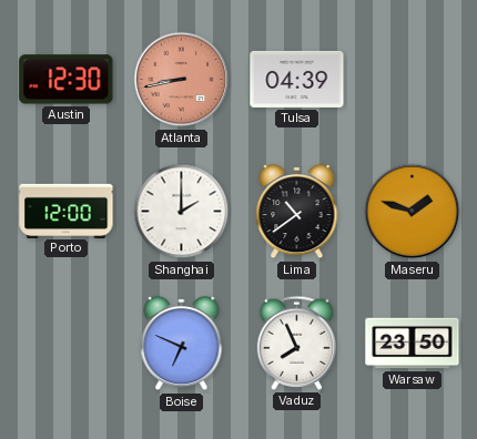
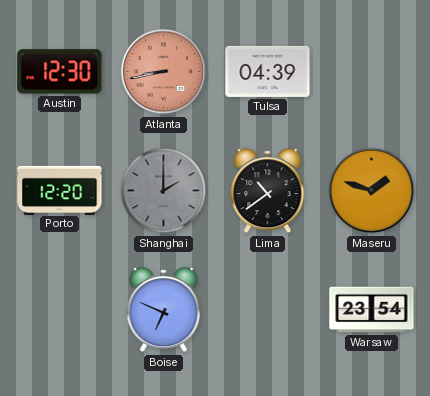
Porto: 12:00 -> 12:20 (60, 190)
Shanghai dial: white -> grey (164, 191)
Vaduz: 7:56 -> none (297, 343)
Warsaw: 23:50 -> 23:54 (372, 310)
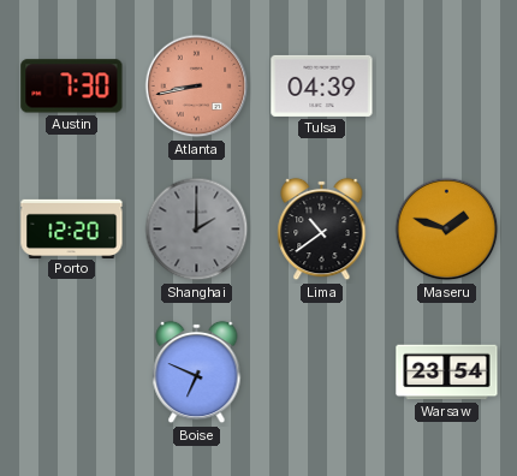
Austin: 12:30 -> 7:30 (72, 87)
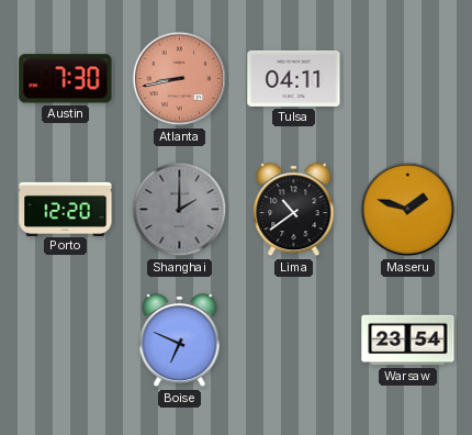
Tulsa: 04:39 -> 04:11 (294, 78)
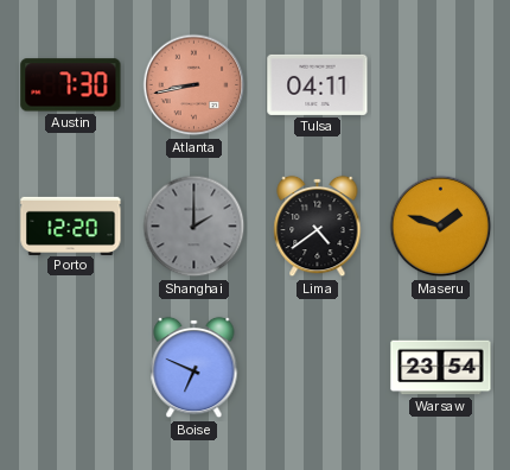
Lima: 10:39 -> 4:39 (318, 227)
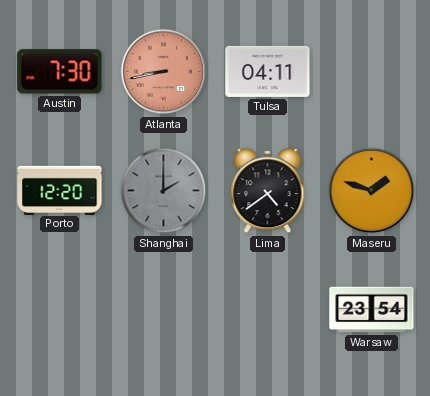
Boise: 6:49 -> none (195, 368)
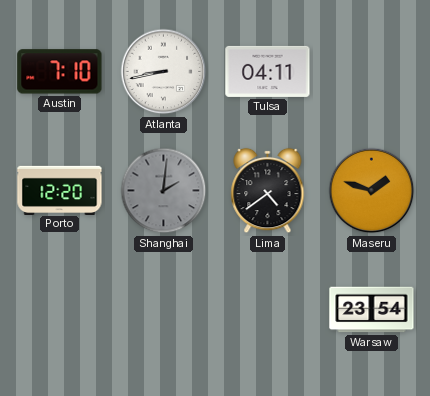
Austin: 7:30 -> 7:10 (60, 72)
Atlanta dial: salmon -> white (164, 72)
Shanghai: 2:00 -> 2:01 (164, 191)
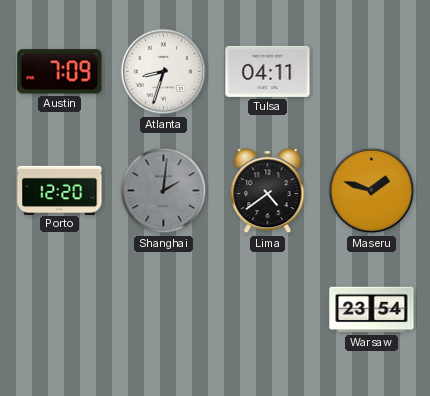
Austin: 7:10 -> 7:09 (60, 72)
Atlanta: 8:43 -> 8:33 (164, 72)
